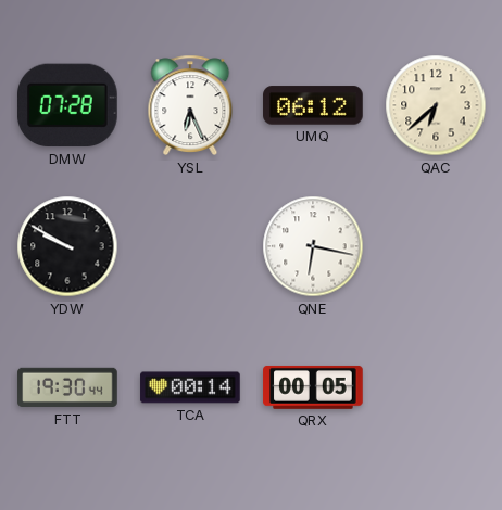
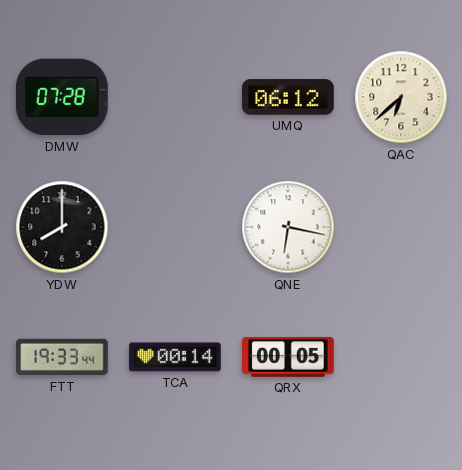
YSL: 6:26 -> none (190, 105)
YDW: 9:50 -> 8:00 (62, 227)
FTT: 19:30 -> 19:33 (62, 357)
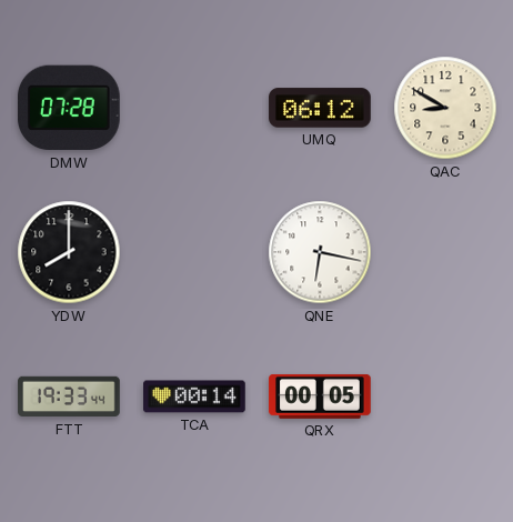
QAC: 6:38 -> 8:50 (445, 108)
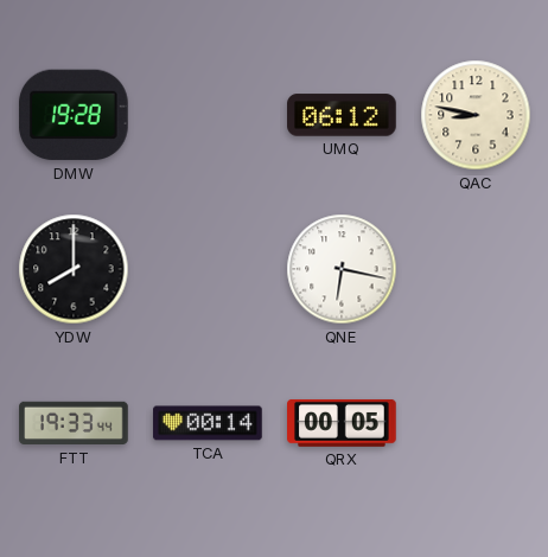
DMW: 07:28 -> 19:28 (74, 115)
QAC: 8:50 -> 8:47 (476, 115)
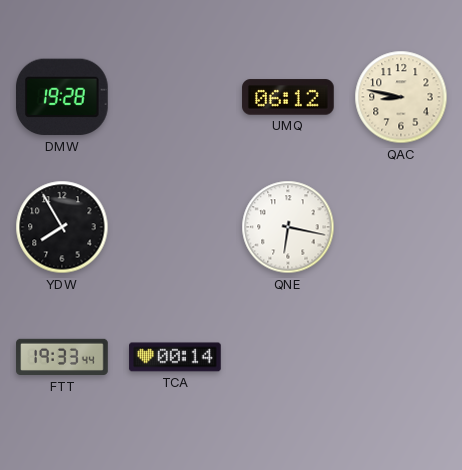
YDW: 8:00 -> 7:55 (62, 227)
QRX: 00:05 -> none (342, 423)
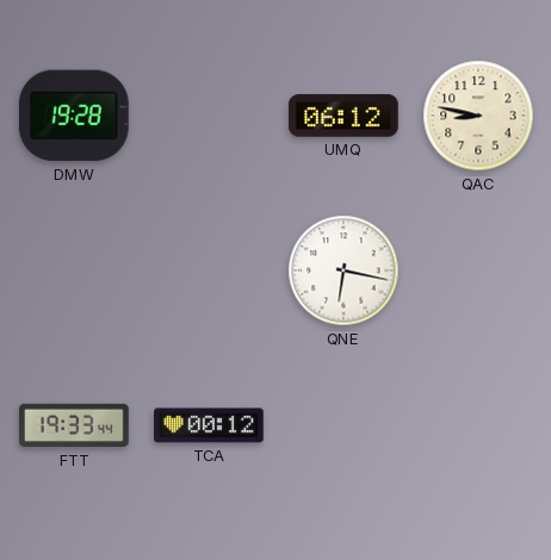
YDW: 7:55 -> none (62, 227)
TCA: 00:14 -> 00:12 (209, 425)
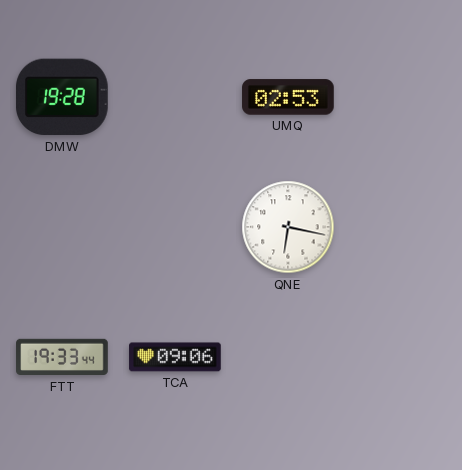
UMQ: 06:12 -> 02:53 (288, 97)
QAC: 8:47 -> none (478, 116)
TCA: 00:12 -> 09:06 (175, 357)
